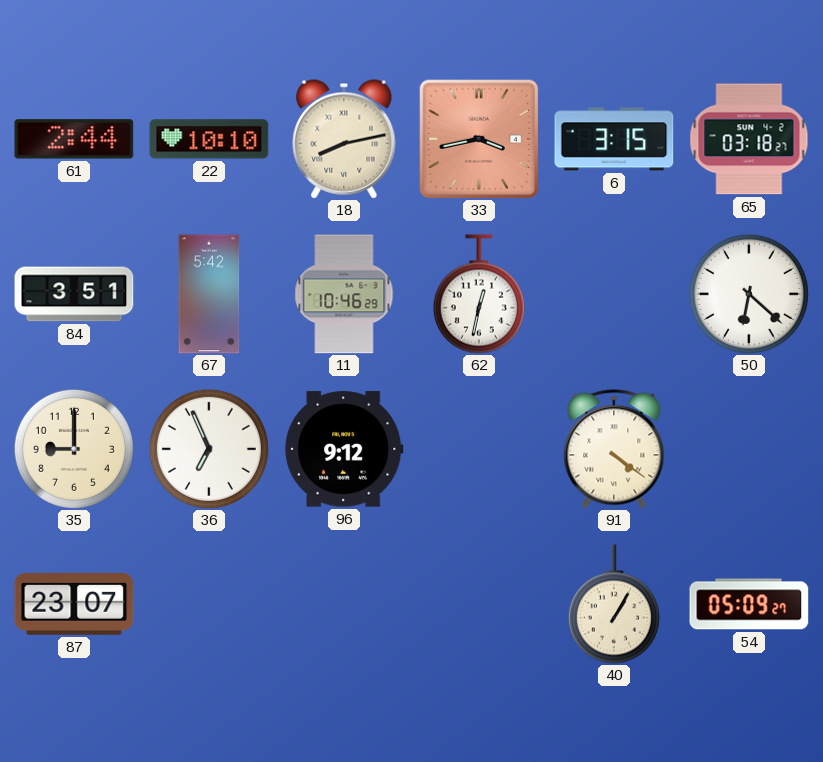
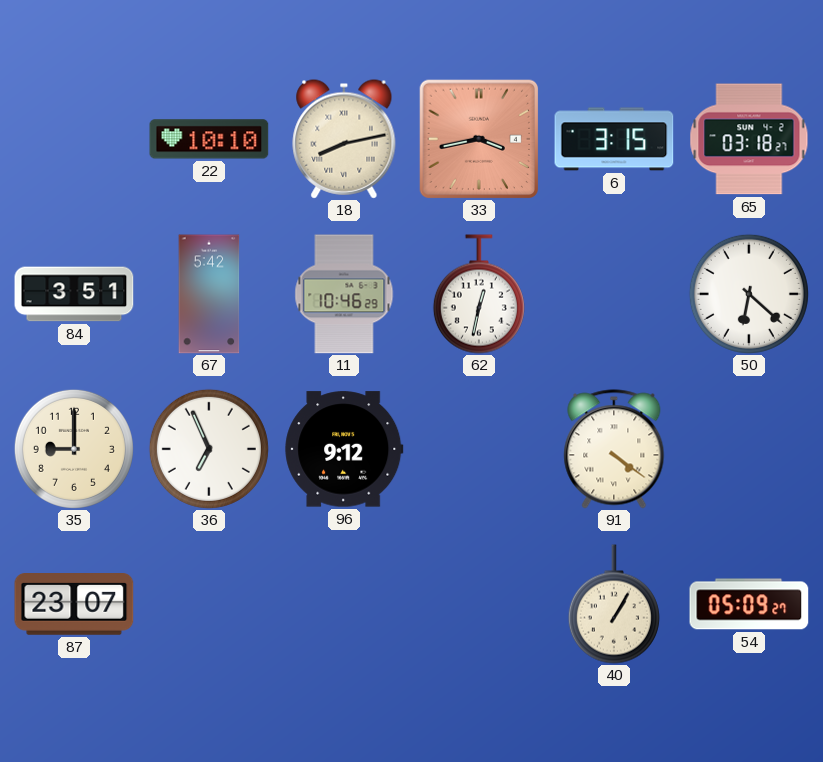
61: 2:44 -> none (74, 139)
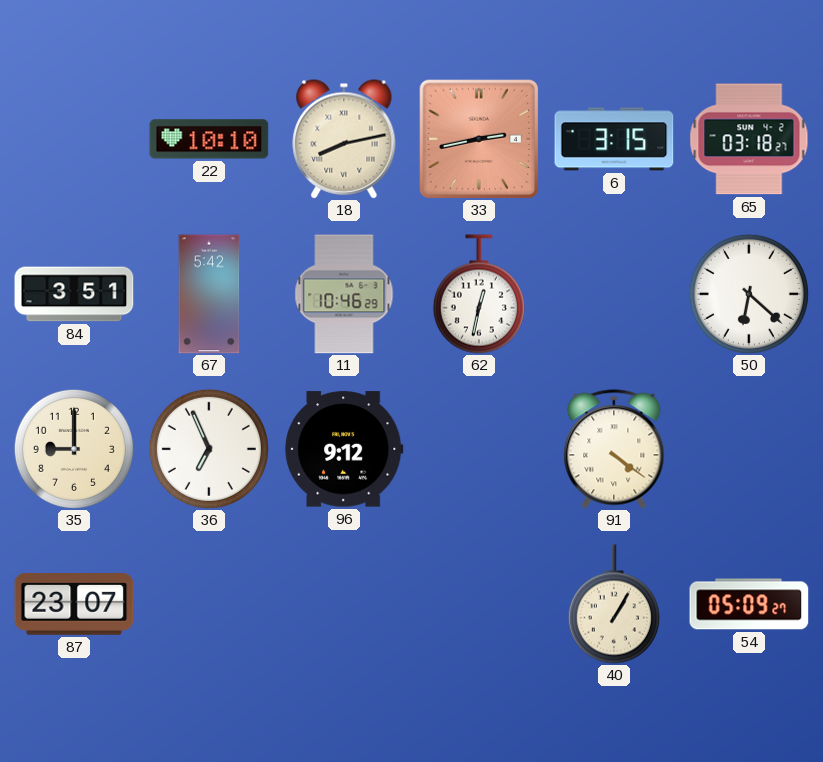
33: 3:43 -> 2:43 (479, 139)
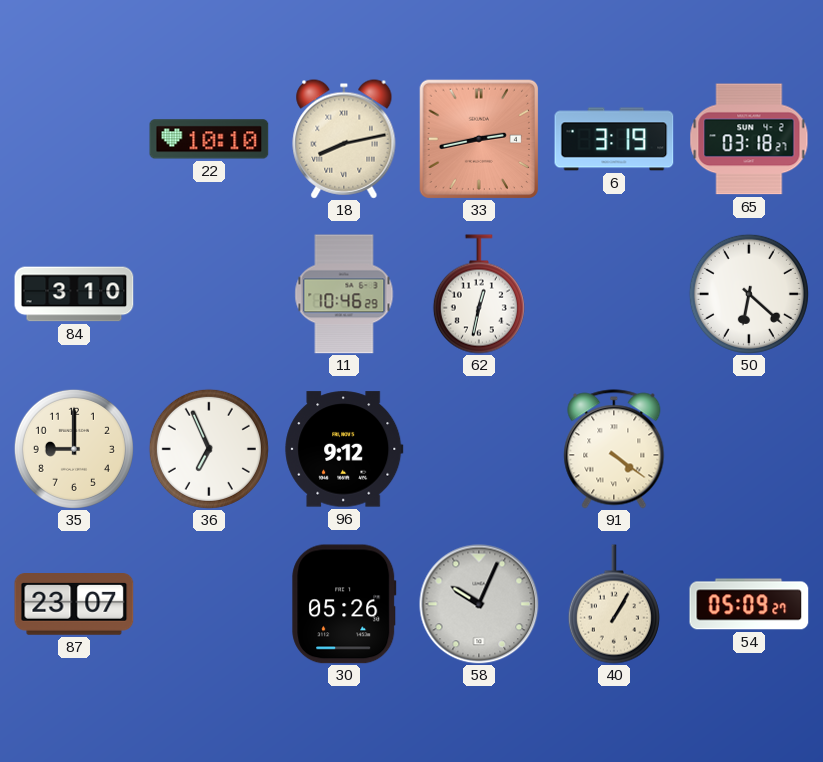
6: 3:15 -> 3:19 (614, 139)
84: 3:51 -> 3:10 (74, 294)
67: 5:42 -> none (209, 294)
30: none -> 05:26 (344, 604)
58: none -> 10:04 (479, 604)
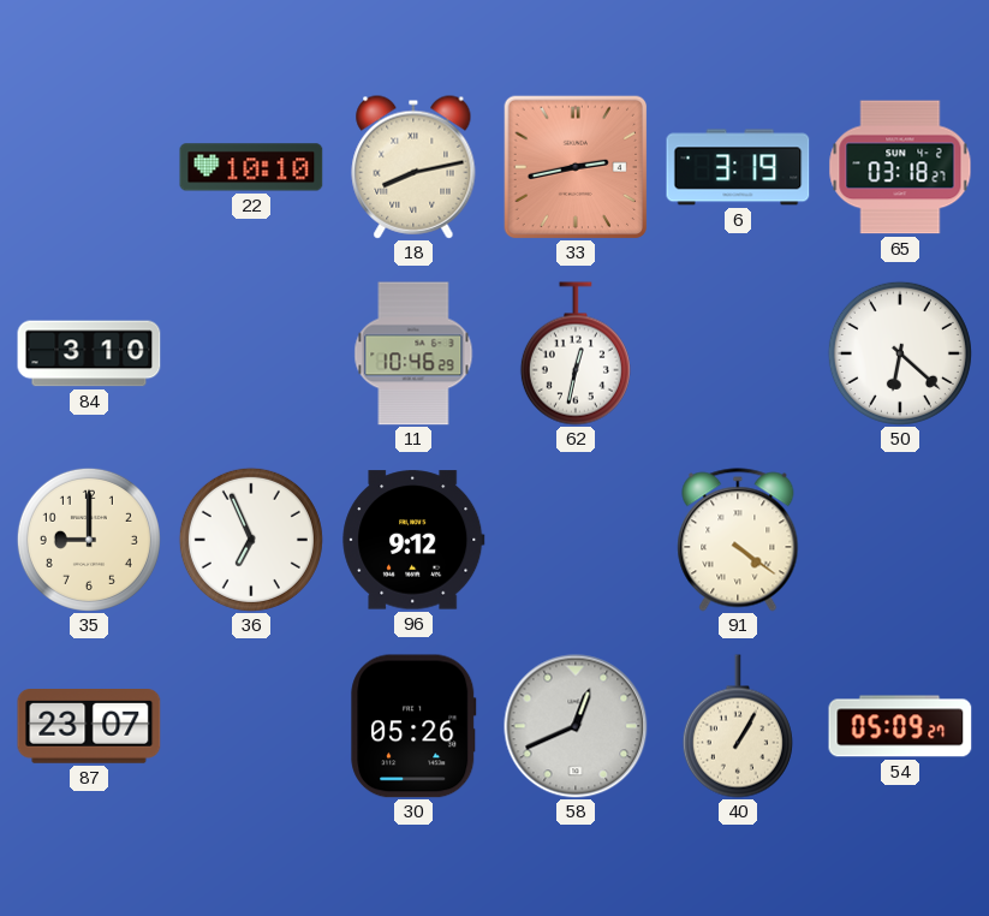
58: 10:04 -> 12:41 (576, 726)
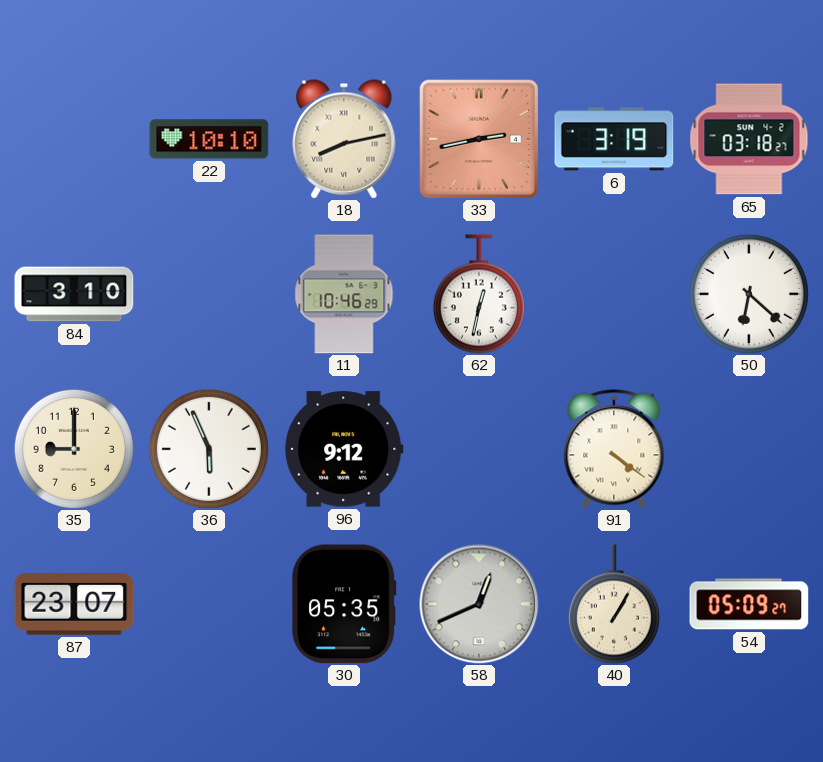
36: 6:56 -> 5:56 (209, 449)
30: 05:26 -> 05:35 (344, 604)
